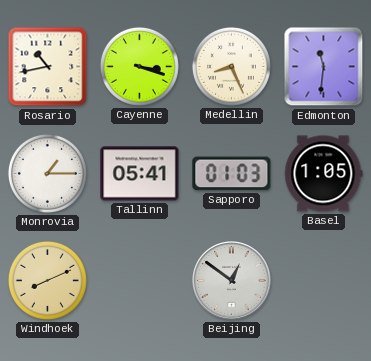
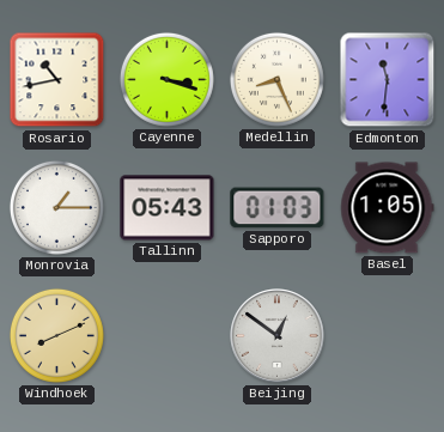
Tallinn: 05:41 -> 05:43 (168, 208)
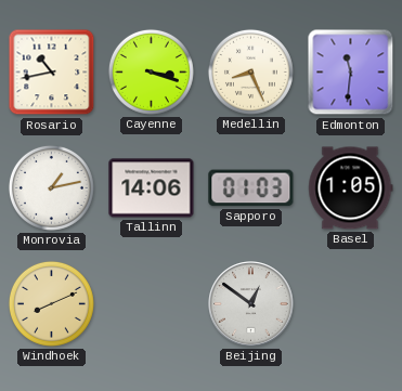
Monrovia: 1:15 -> 1:13 (51, 187)
Tallinn: 05:43 -> 14:06 (152, 188)
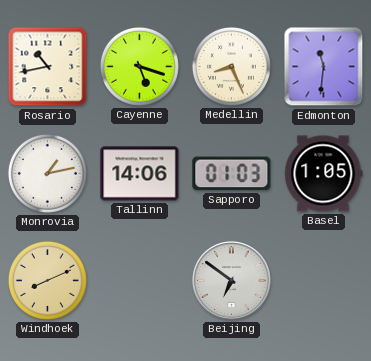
Cayenne: 3:18 -> 5:18 (139, 66)
Beijing: 12:51 -> 6:51 (232, 281)
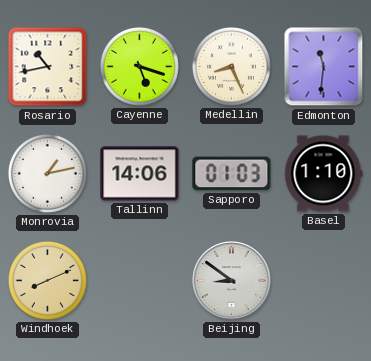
Basel: 1:05 -> 1:10 (324, 174)
Beijing: 6:51 -> 8:51 (232, 281)
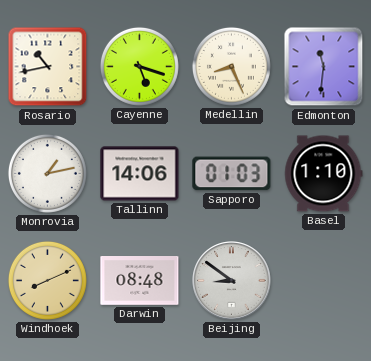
Darwin: none -> 08:48 (140, 281)
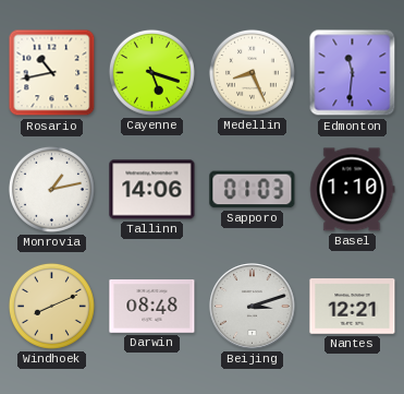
Beijing: 8:51 -> 3:12 (253, 307)
Nantes: none -> 12:21 (353, 307)
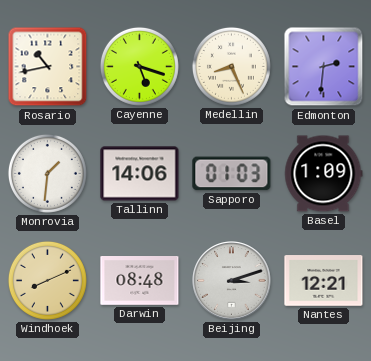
Edmonton: 11:31 -> 2:31 (324, 67)
Monrovia: 1:13 -> 1:31 (47, 173)
Basel: 1:10 -> 1:09 (324, 174)
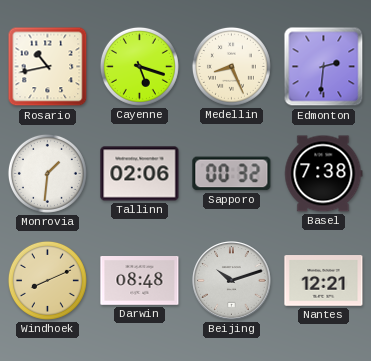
Tallinn: 14:06 -> 02:06 (140, 174)
Sapporo: 01:03 -> 00:32 (232, 174)
Basel: 1:09 -> 7:38 (324, 174)
Beijing: 3:12 -> 10:12 (232, 281)
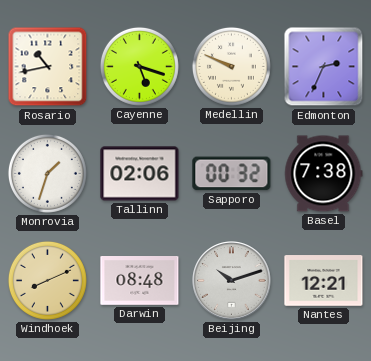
Medellin: 8:26 -> 9:49 (231, 66)
Edmonton: 2:31 -> 2:34 (324, 67)
Monrovia: 1:31 -> 1:33 (47, 173)
